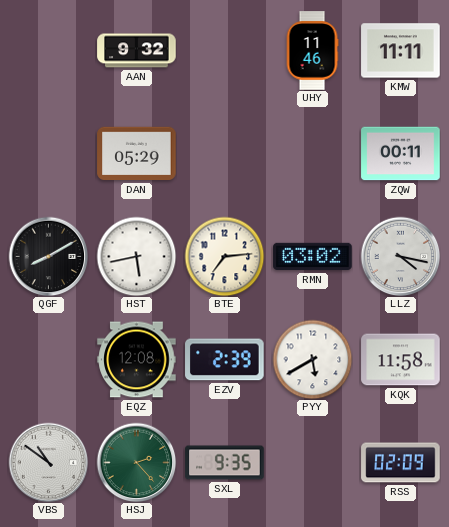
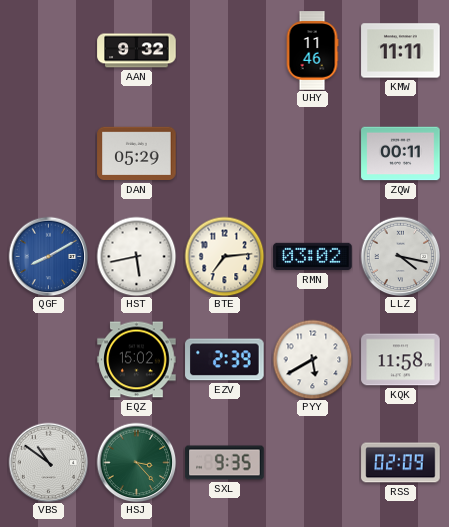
QGF dial: black -> blue (48, 256)
EQZ: 12:08 -> 15:02 (137, 360)
HSJ: 2:23 -> 3:23 (136, 462)
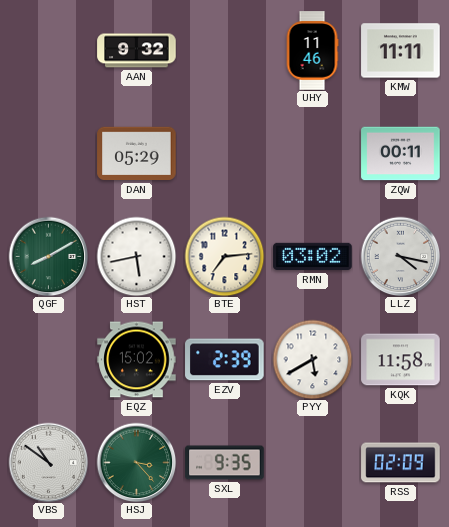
QGF dial: blue -> green (48, 256)
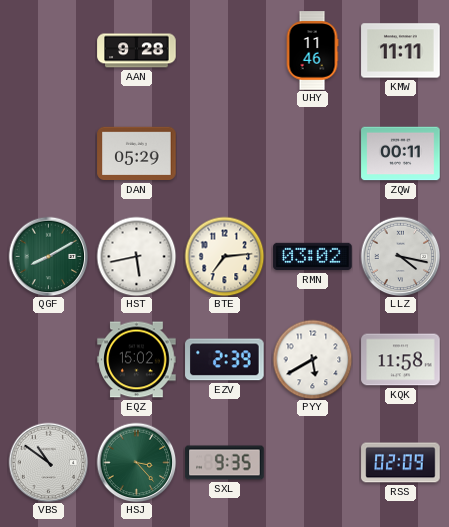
AAN: 9:32 -> 9:28 (137, 51)
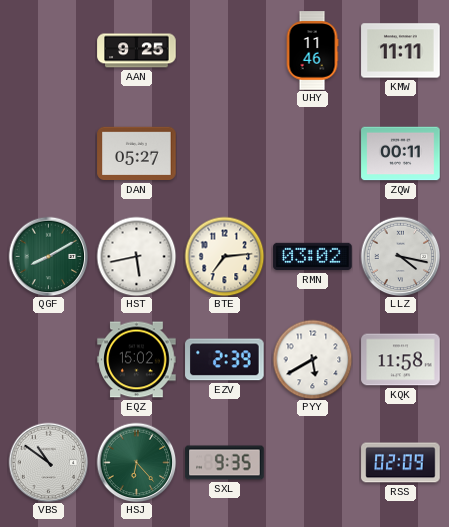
AAN: 9:28 -> 9:25 (137, 51)
DAN: 05:29 -> 05:27 (137, 154)
HSJ: 3:23 -> 6:23 (136, 462)
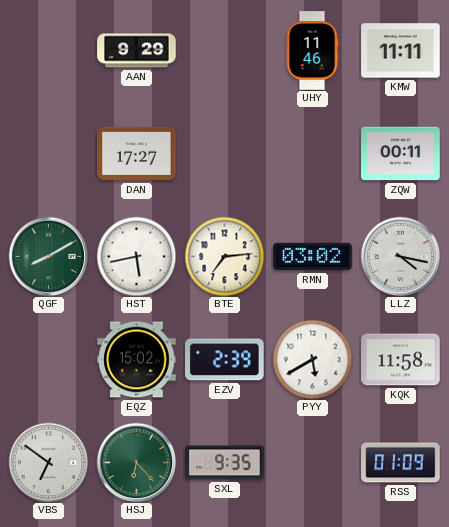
AAN: 9:25 -> 9:29 (137, 51)
DAN: 05:27 -> 17:27 (137, 154)
VBS: 10:51 -> 6:51 (48, 462)
RSS: 02:09 -> 01:09 (401, 463)
